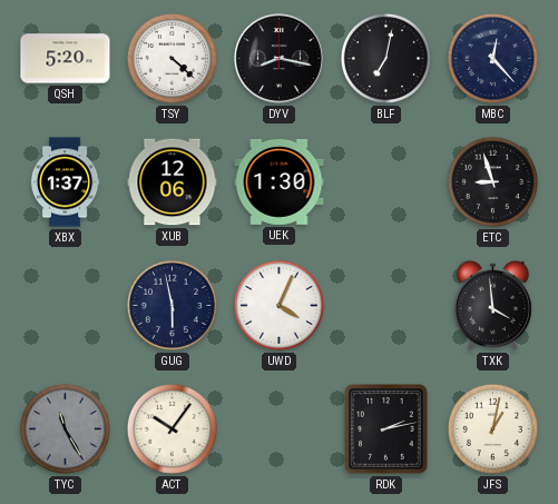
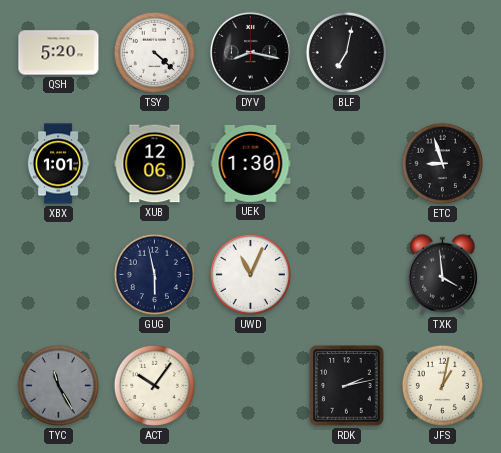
MBC: 12:23 -> none (492, 58)
XBX: 1:37 -> 1:01 (58, 164)
UWD: 4:04 -> 11:04 (250, 274)
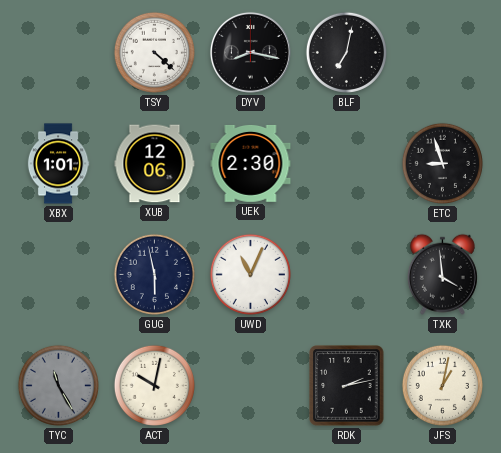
QSH: 5:20 -> none (59, 53)
UEK: 1:30 -> 2:30 (251, 163)
ACT: 10:06 -> 10:02 (154, 385)
